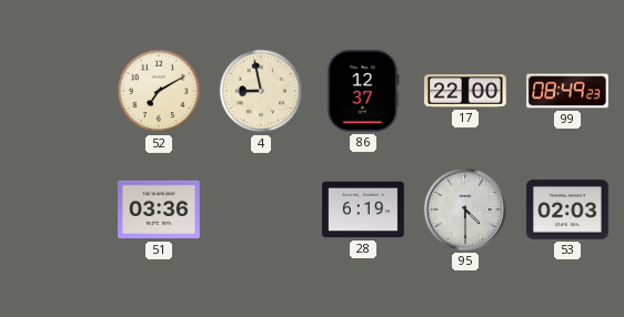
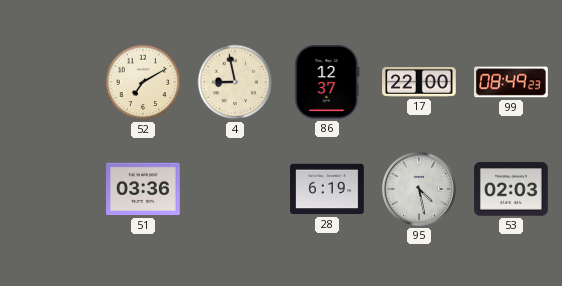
95: 4:30 -> 4:28 (419, 189)
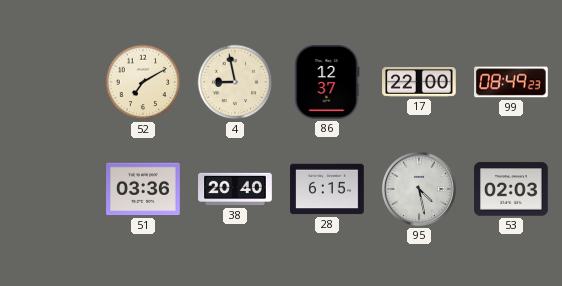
38: none -> 20:40 (235, 189)
28: 6:19 -> 6:15 (327, 189)
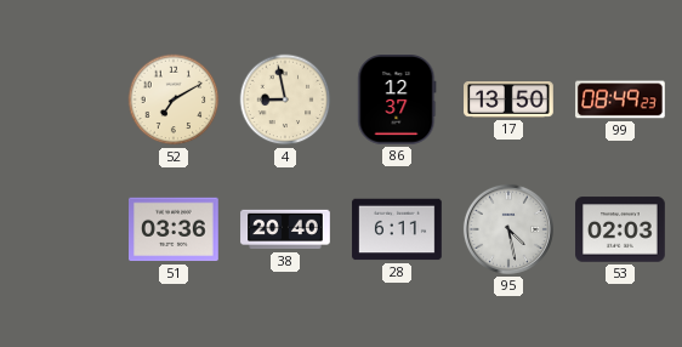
17: 22:00 -> 13:50 (508, 101)
28: 6:15 -> 6:11 (397, 229)
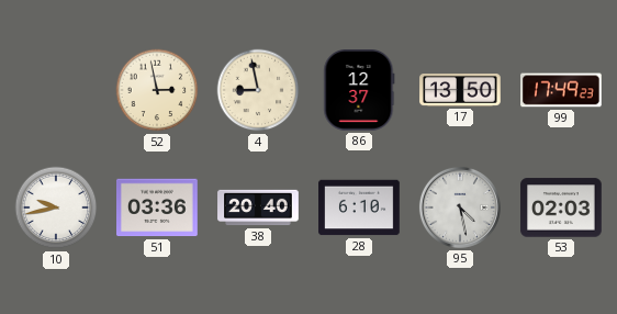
52: 7:10 -> 2:58 (157, 90)
99: 08:49 -> 17:49 (562, 90)
10: none -> 9:43 (56, 208)
28: 6:11 -> 6:10 (359, 208)
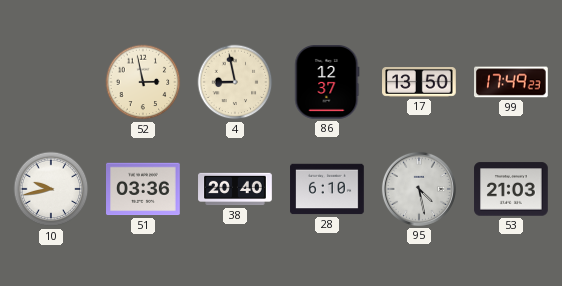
53: 02:03 -> 21:03 (511, 189)
